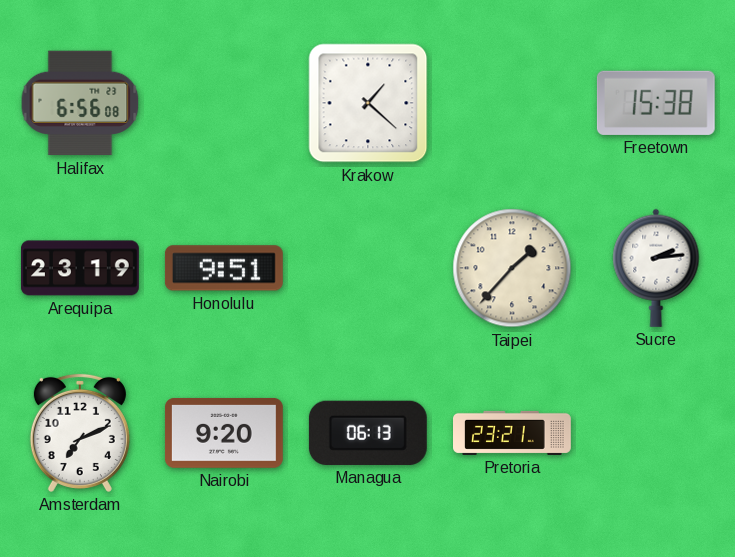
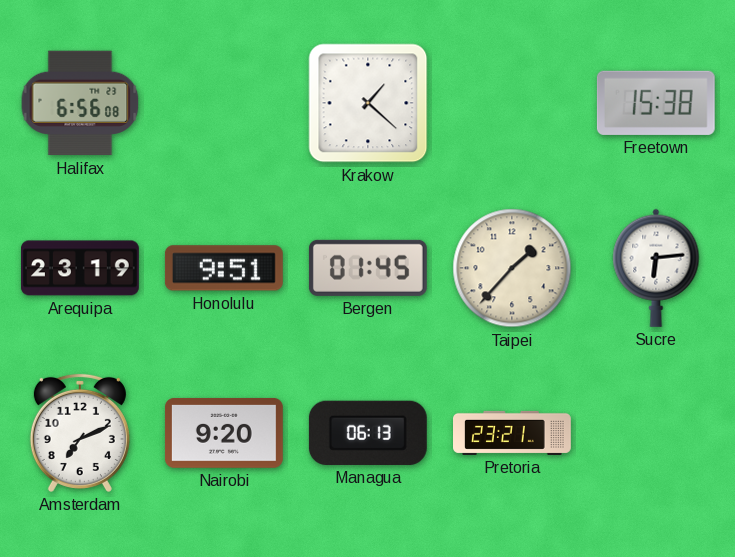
Bergen: none -> 01:45 (368, 268)
Sucre: 2:14 -> 6:14 (656, 268)
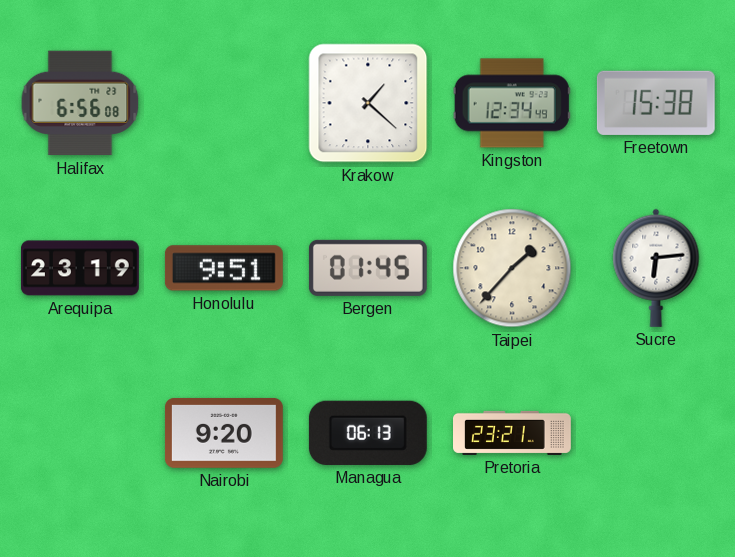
Kingston: none -> 12:34 (512, 103)
Amsterdam: 7:11 -> none (80, 433)
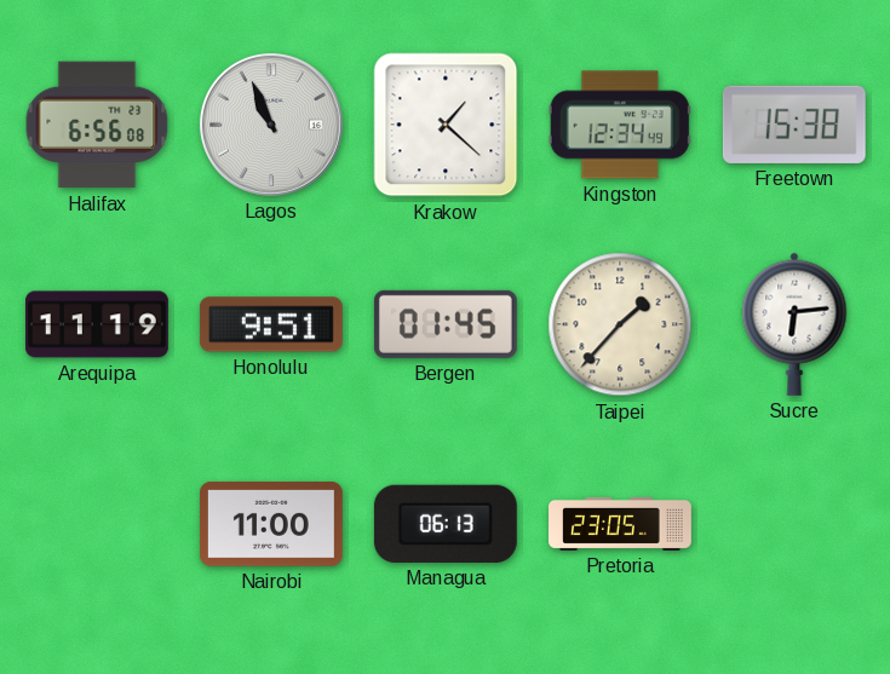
Lagos: none -> 10:56 (271, 125)
Arequipa: 23:19 -> 11:19 (97, 324)
Nairobi: 9:20 -> 11:00 (271, 524)
Pretoria: 23:21 -> 23:05 (621, 524)
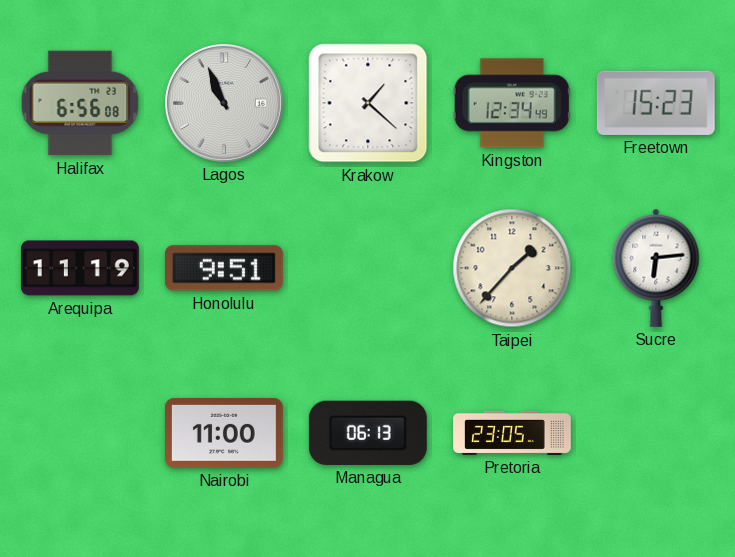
Freetown: 15:38 -> 15:23 (656, 103)
Bergen: 01:45 -> none (446, 324)
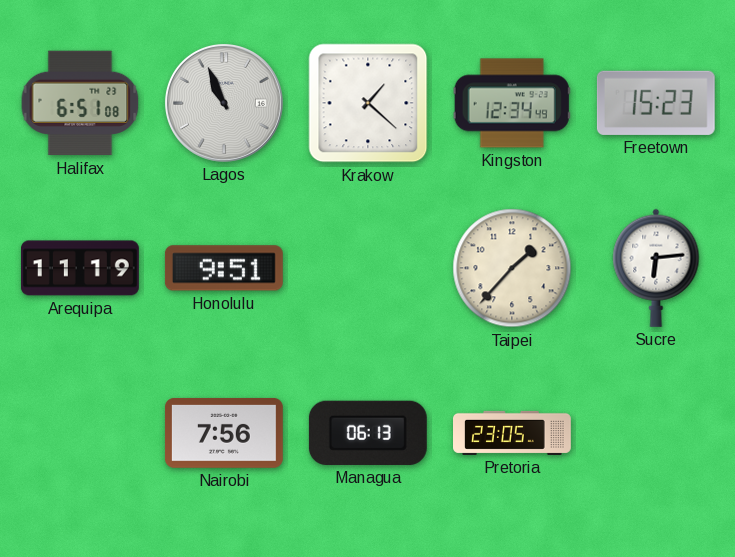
Halifax: 6:56 -> 6:51 (80, 103)
Nairobi: 11:00 -> 7:56 (224, 433)
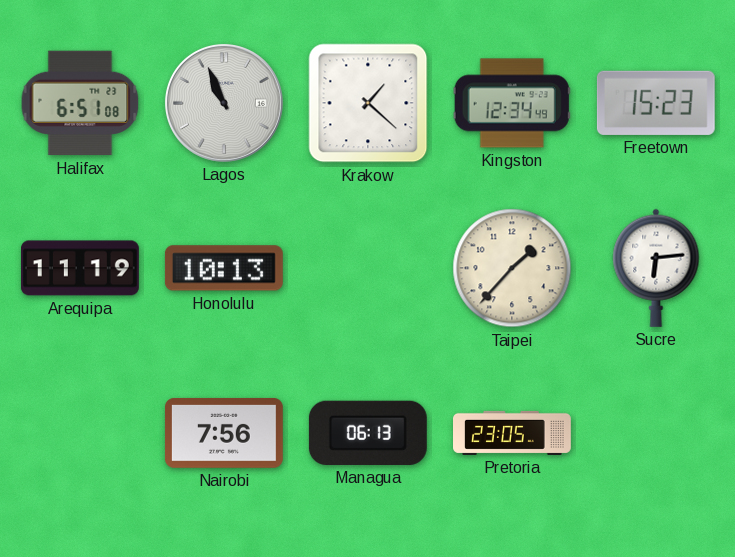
Honolulu: 9:51 -> 10:13 (224, 268)
